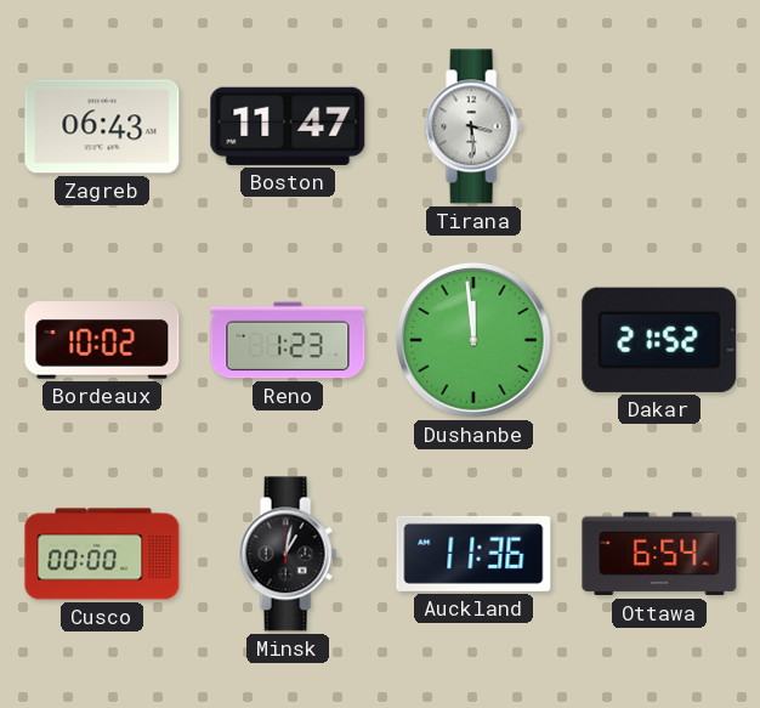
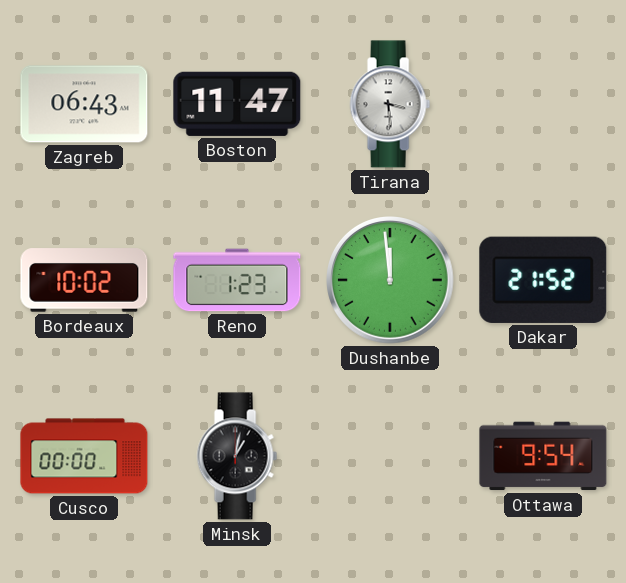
Auckland: 11:36 -> none (473, 554)
Ottawa: 6:54 -> 9:54 (543, 456)
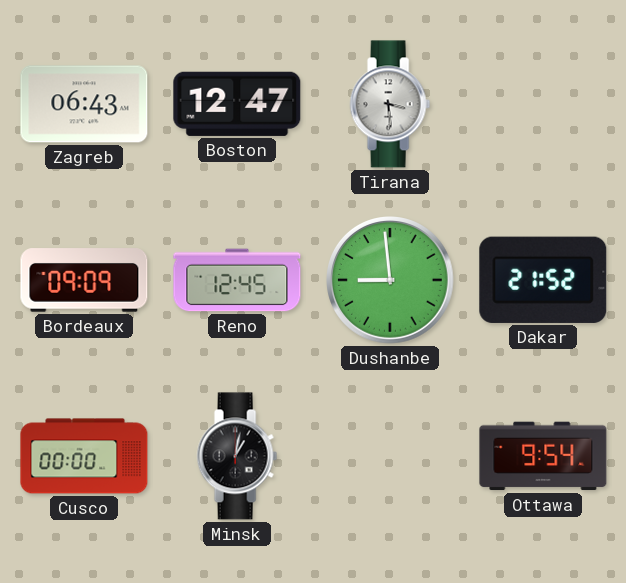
Boston: 11:47 -> 12:47 (237, 104)
Bordeaux: 10:02 -> 09:09 (84, 280)
Reno: 1:23 -> 12:45 (237, 280)
Dushanbe: 11:59 -> 8:59 (391, 281)
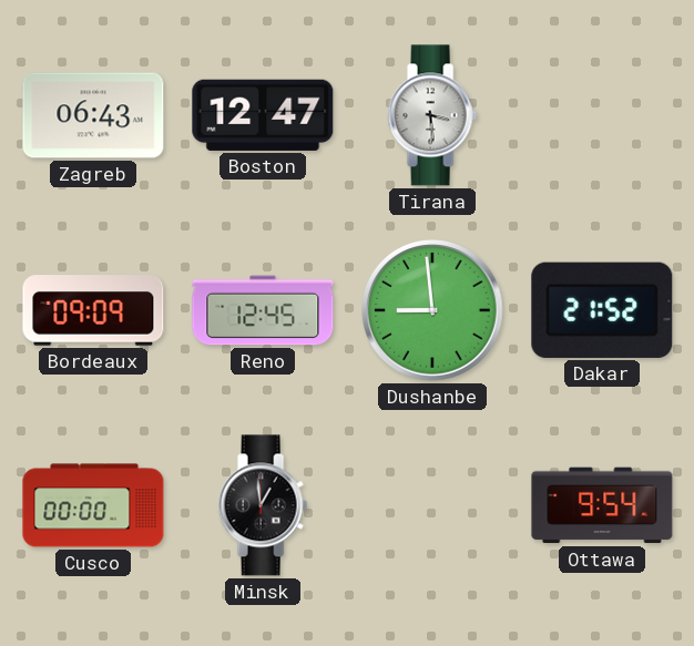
Minsk: 1:02 -> 12:59 (263, 505)
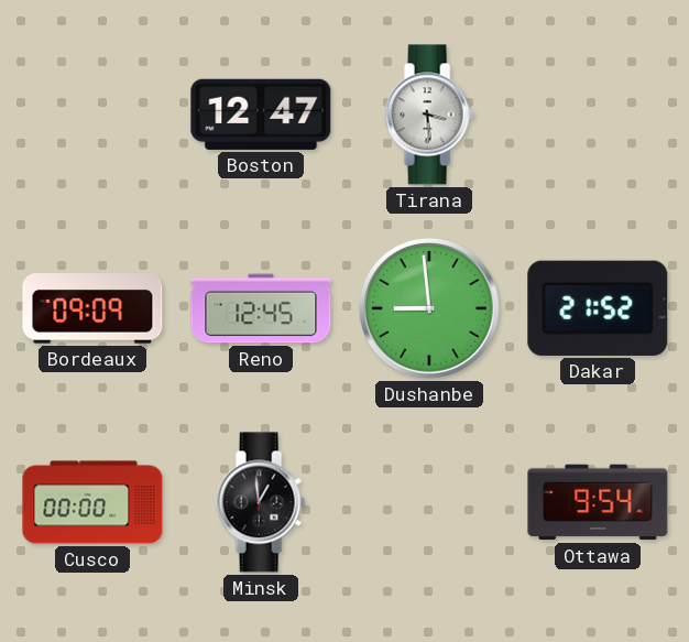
Zagreb: 06:43 -> none (93, 115)
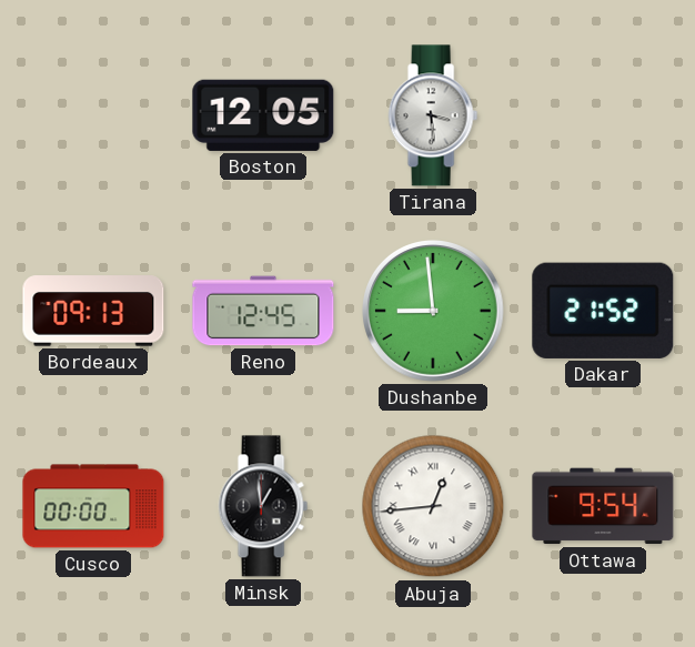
Boston: 12:47 -> 12:05 (263, 115)
Bordeaux: 09:09 -> 09:13 (93, 311)
Abuja: none -> 12:44 (433, 506)
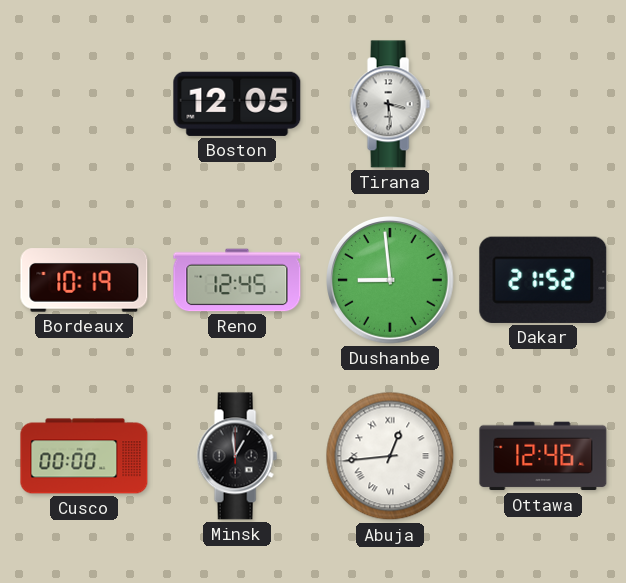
Bordeaux: 09:13 -> 10:19 (84, 280)
Ottawa: 9:54 -> 12:46 (543, 456)
